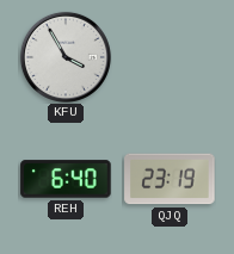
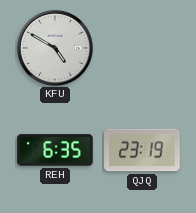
KFU: 3:55 -> 4:50 (55, 48)
REH: 6:40 -> 6:35 (55, 150)
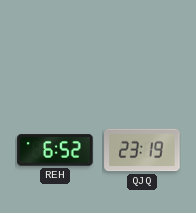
KFU: 4:50 -> none (55, 48)
REH: 6:35 -> 6:52 (55, 150)
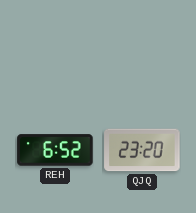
QJQ: 23:19 -> 23:20 (142, 150)
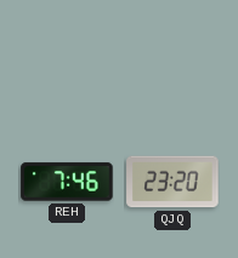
REH: 6:52 -> 7:46 (67, 182)
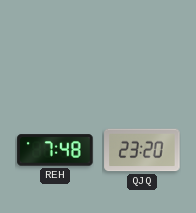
REH: 7:46 -> 7:48 (55, 150)
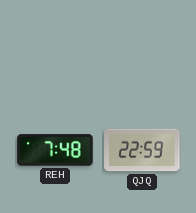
QJQ: 23:20 -> 22:59 (142, 150)
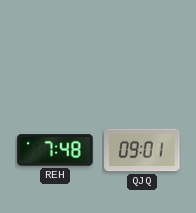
QJQ: 22:59 -> 09:01 (142, 150)
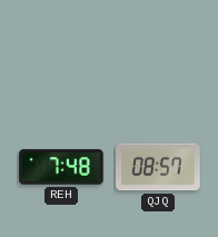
QJQ: 09:01 -> 08:57 (158, 167)
